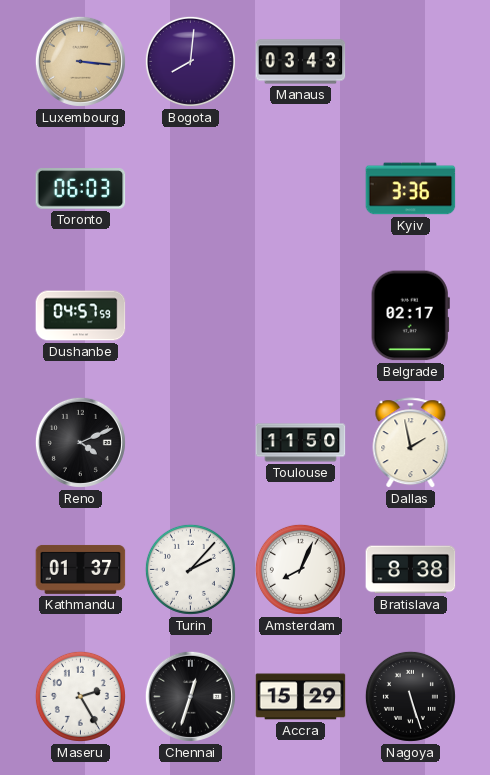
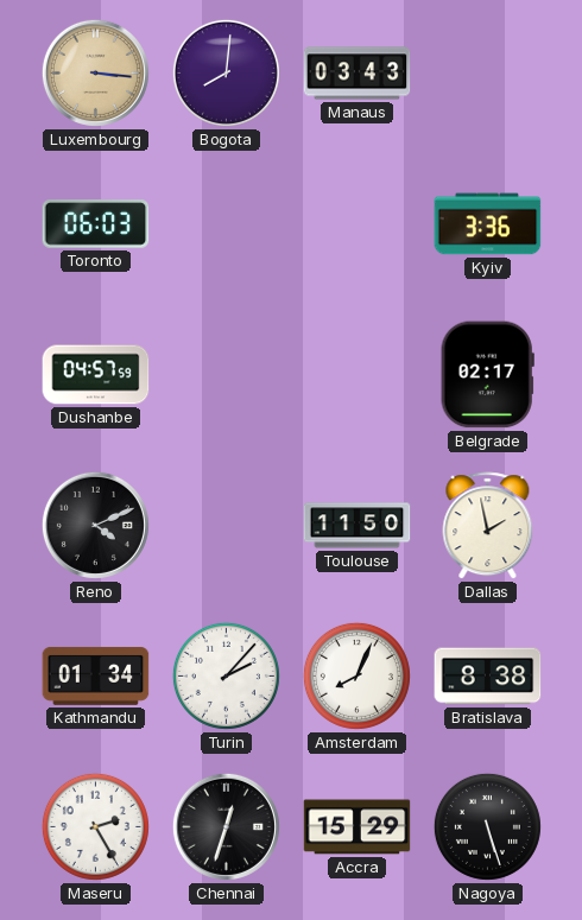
Kathmandu: 01:37 -> 01:34 (96, 675)
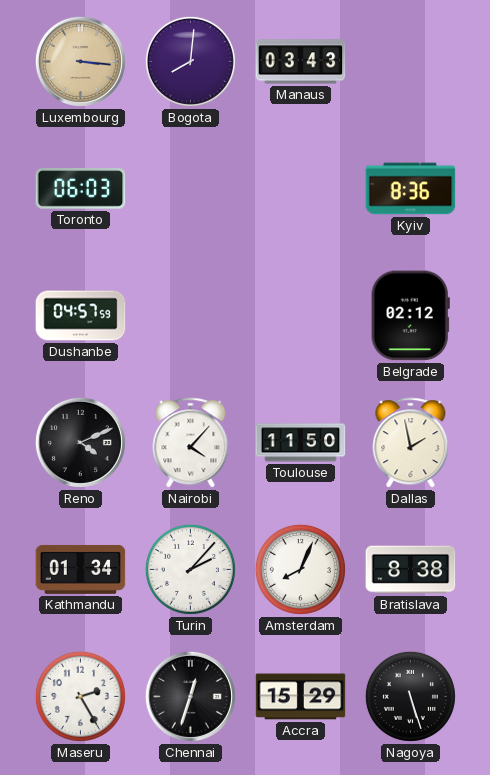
Kyiv: 3:36 -> 8:36 (411, 189)
Belgrade: 02:17 -> 02:12 (410, 316)
Nairobi: none -> 4:07 (191, 443)
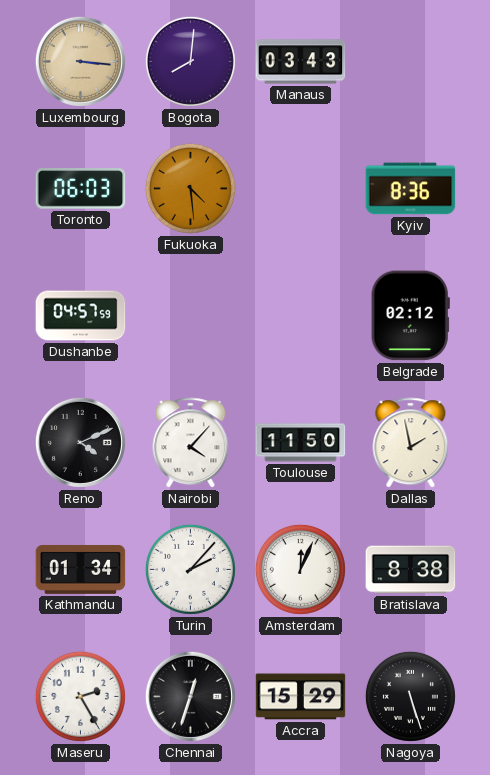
Fukuoka: none -> 4:29 (190, 188)
Amsterdam: 8:04 -> 12:04 (300, 569)
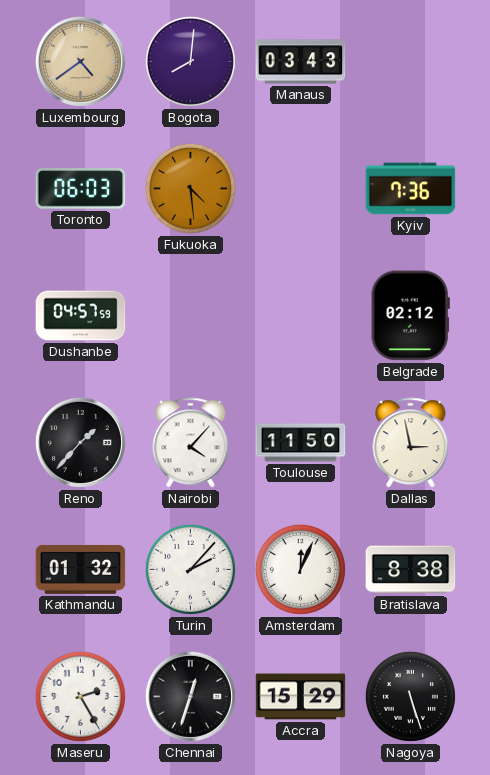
Luxembourg: 3:16 -> 4:39 (80, 61)
Kyiv: 8:36 -> 7:36 (411, 189)
Reno: 4:11 -> 1:37 (80, 442)
Dallas: 1:58 -> 2:58 (411, 443)
Kathmandu: 01:34 -> 01:32 (81, 569)
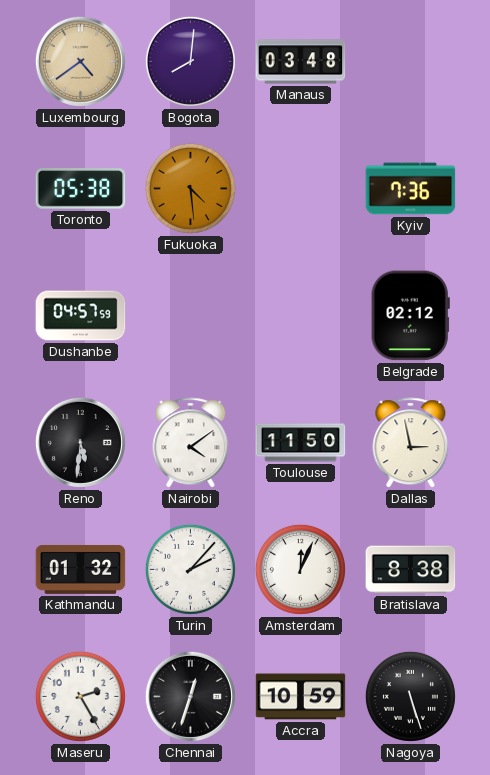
Manaus: 03:43 -> 03:48 (301, 62)
Toronto: 06:03 -> 05:38 (81, 189)
Reno: 1:37 -> 5:31 (80, 442)
Nairobi: 4:07 -> 4:09 (191, 443)
Accra: 15:29 -> 10:59 (301, 697)
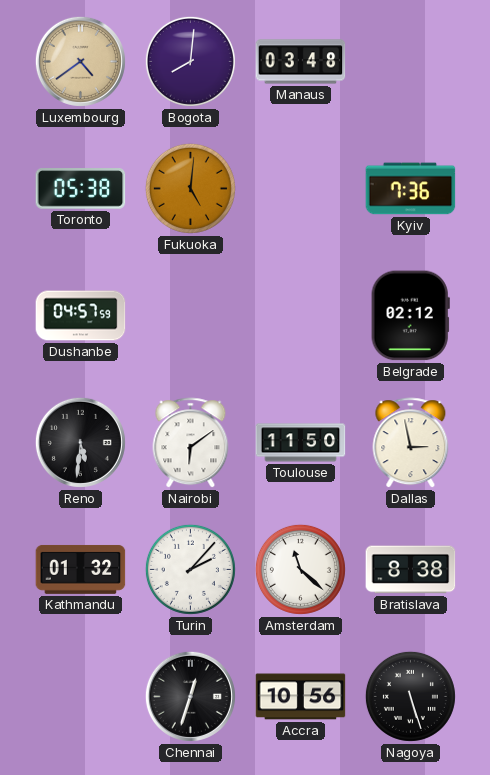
Fukuoka: 4:29 -> 5:01 (190, 188)
Nairobi: 4:09 -> 6:09 (191, 443)
Amsterdam: 12:04 -> 11:22 (300, 569)
Maseru: 2:25 -> none (80, 696)
Accra: 10:59 -> 10:56 (301, 697)
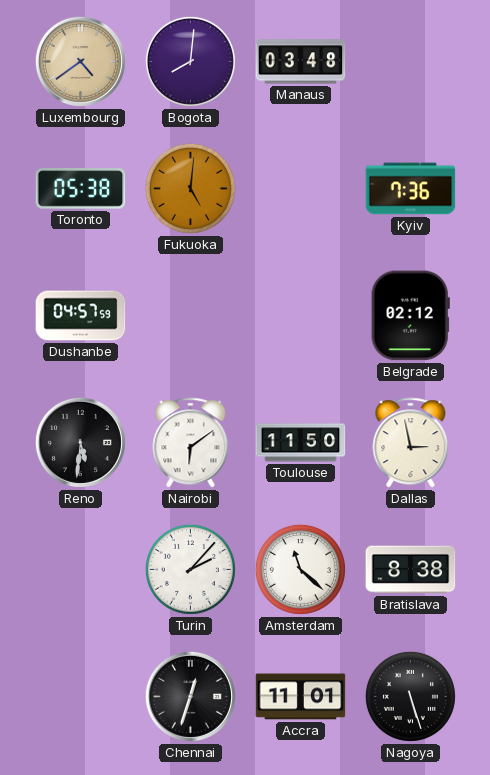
Kathmandu: 01:32 -> none (81, 569)
Accra: 10:56 -> 11:01 (301, 697)
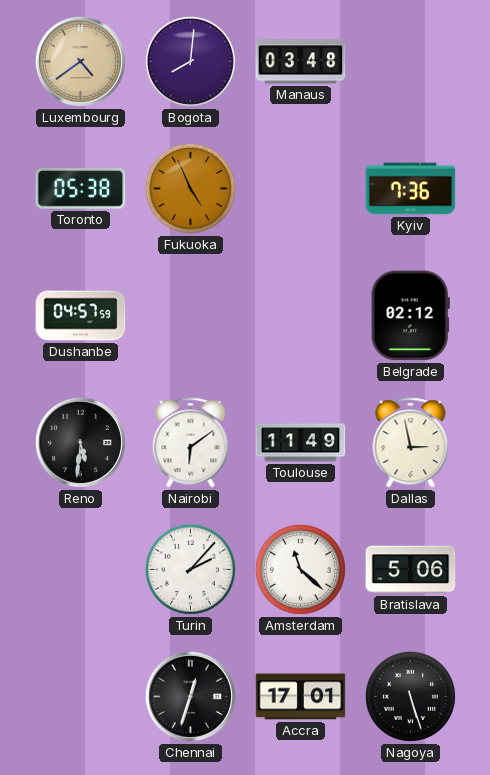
Fukuoka: 5:01 -> 4:56 (190, 188)
Toulouse: 11:50 -> 11:49 (301, 443)
Bratislava: 8:38 -> 5:06 (411, 570)
Accra: 11:01 -> 17:01 (301, 697)
